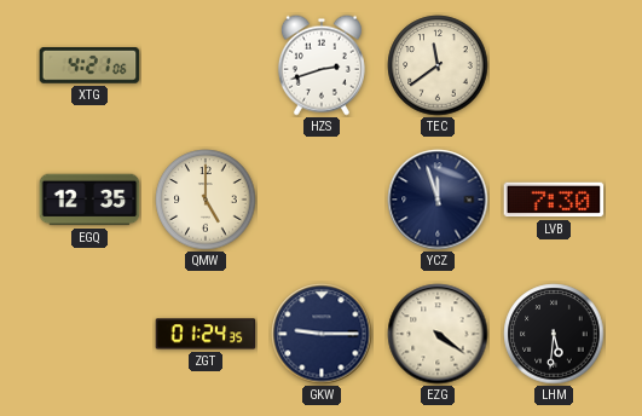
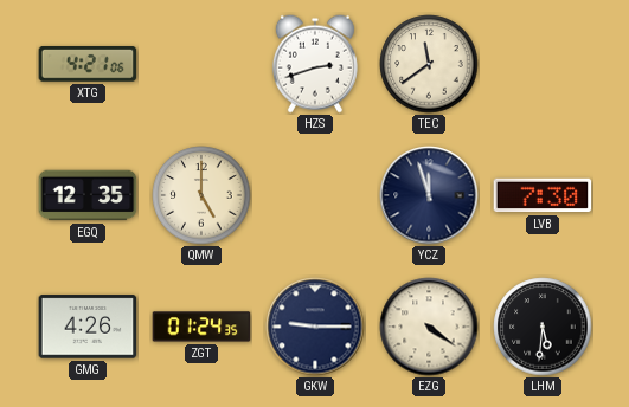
GMG: none -> 4:26 (88, 327)
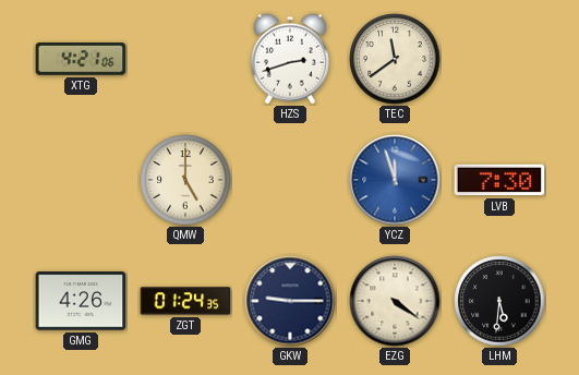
EGQ: 12:35 -> none (88, 195)
YCZ dial: navy -> blue (395, 180)
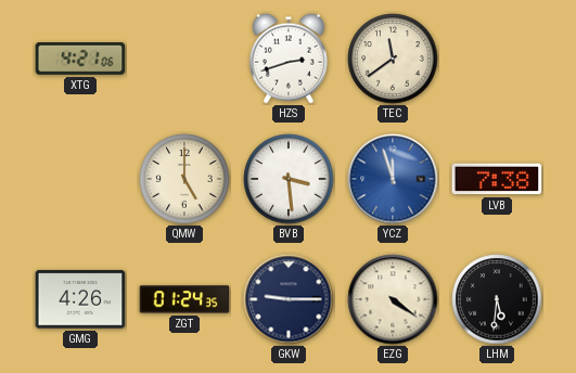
BVB: none -> 3:29 (289, 179)
LVB: 7:30 -> 7:38 (497, 179)
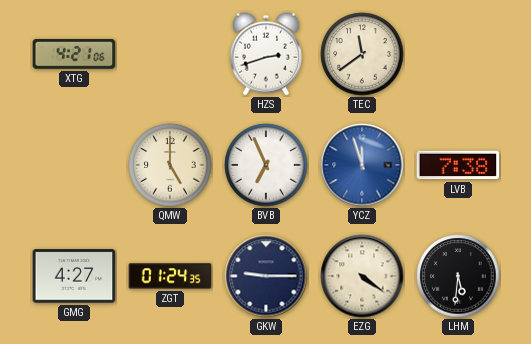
BVB: 3:29 -> 6:56 (266, 165)
GMG: 4:26 -> 4:27 (74, 276)
